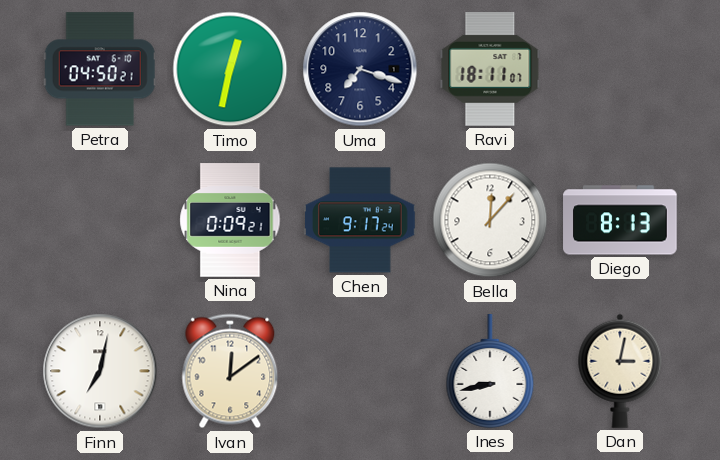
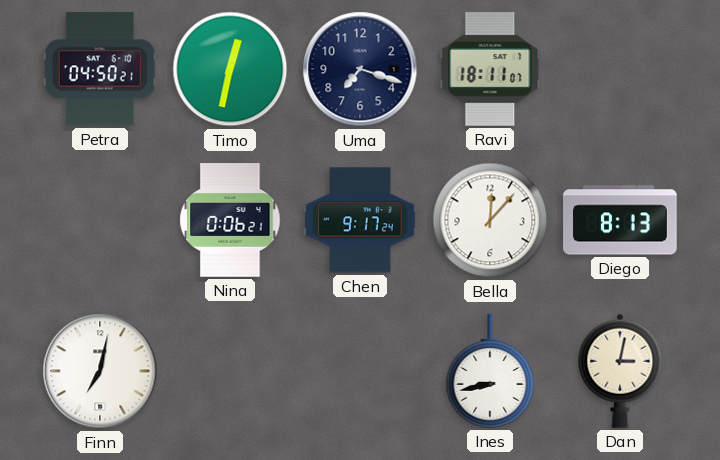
Nina: 0:09 -> 0:06 (230, 220)
Ivan: 12:09 -> none (230, 371)
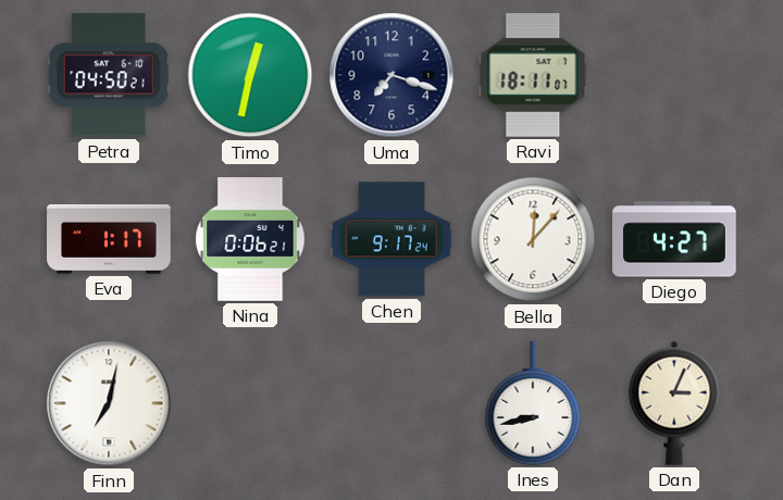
Eva: none -> 1:17 (109, 239)
Diego: 8:13 -> 4:27 (674, 239)
Dan: 3:02 -> 3:04 (674, 403)
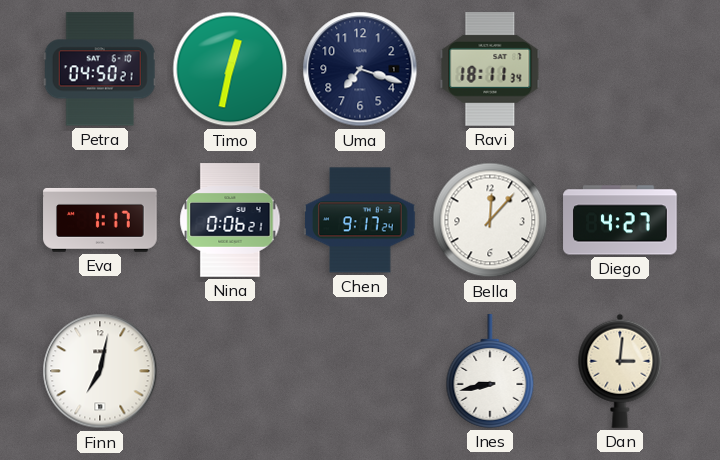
Ravi: 18:11:07 -> 18:11:34 (490, 69)
Dan: 3:04 -> 3:01 (620, 371)
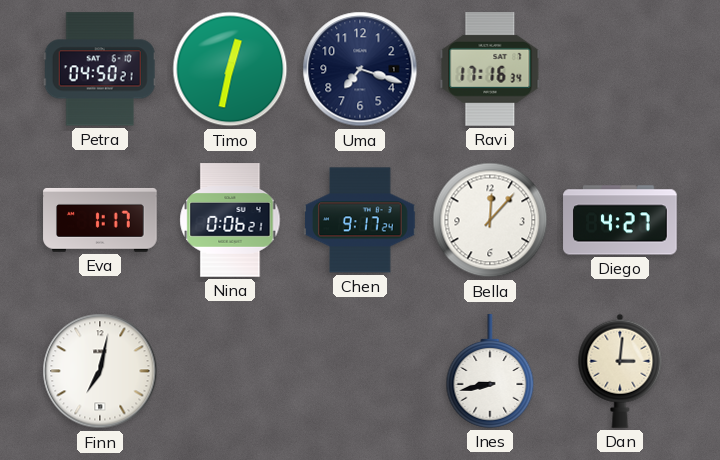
Ravi: 18:11 -> 17:16 (490, 69)
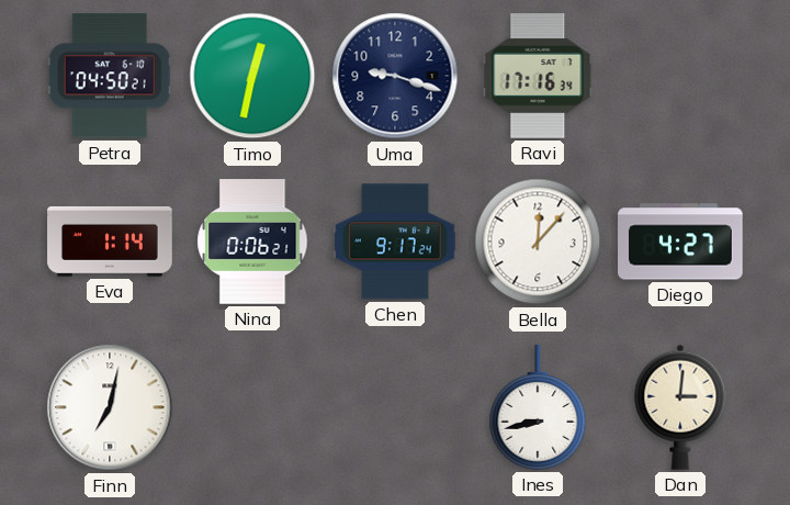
Uma: 7:18 -> 9:18 (395, 76)
Eva: 1:17 -> 1:14 (110, 242)
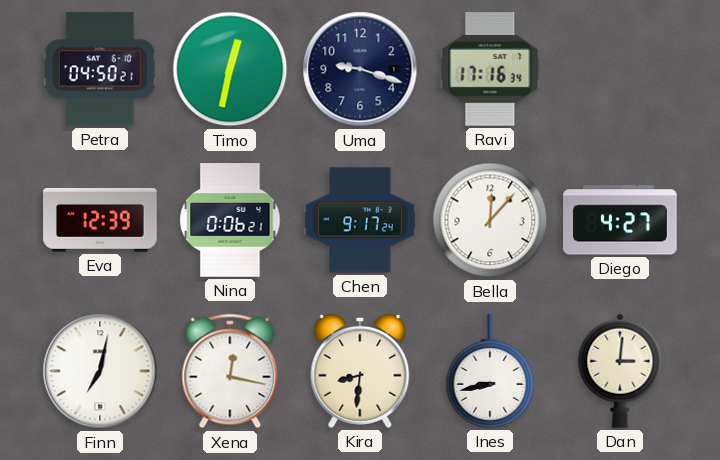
Eva: 1:14 -> 12:39 (100, 220)
Xena: none -> 12:17 (230, 371)
Kira: none -> 8:31 (360, 371)
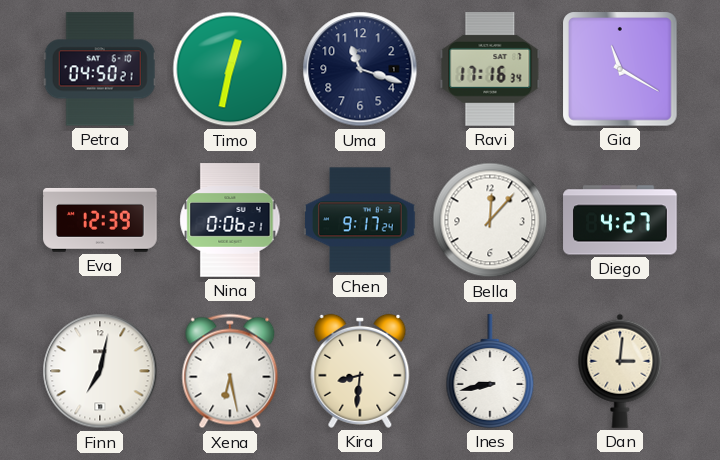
Uma: 9:18 -> 11:18 (360, 69)
Gia: none -> 11:20 (621, 70)
Xena: 12:17 -> 6:28 (230, 371)
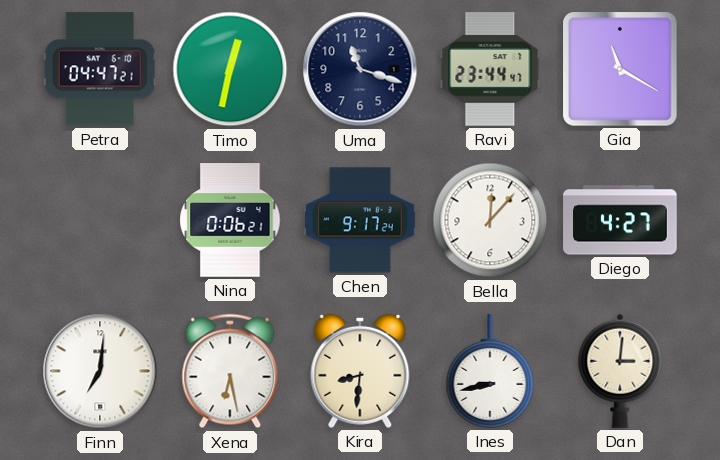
Petra: 04:50 -> 04:47 (100, 69)
Ravi: 17:16 -> 23:44 (490, 69)
Eva: 12:39 -> none (100, 220)
Finn: 7:02 -> 7:01 (100, 371)
